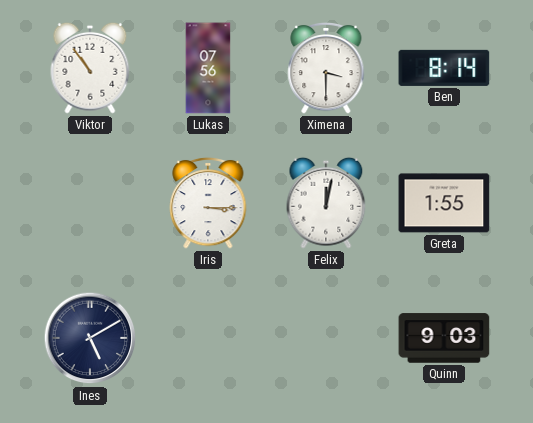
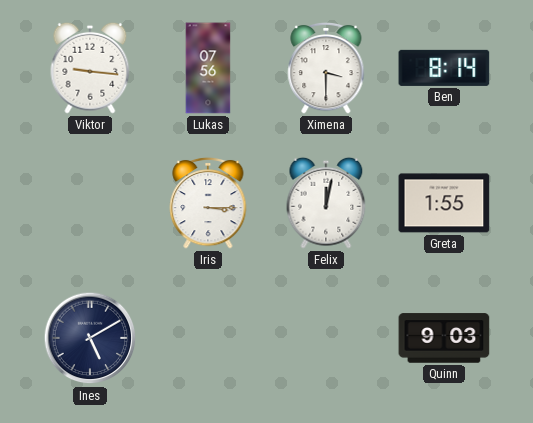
Viktor: 10:54 -> 9:16 (90, 68)
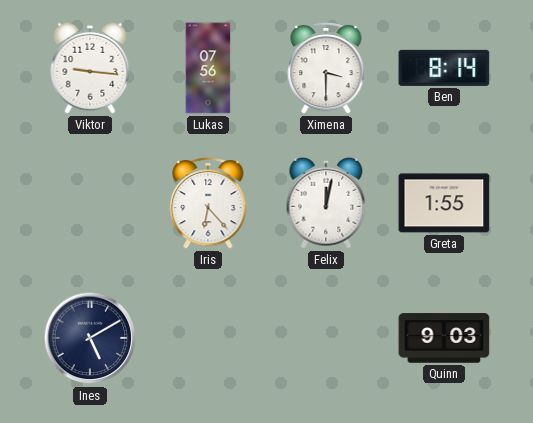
Iris: 3:15 -> 6:23 (208, 203)
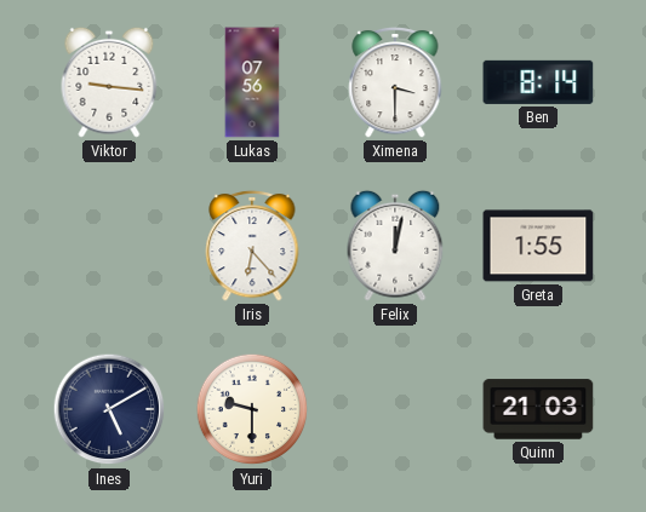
Yuri: none -> 9:30 (252, 409)
Quinn: 9:03 -> 21:03 (538, 409)
